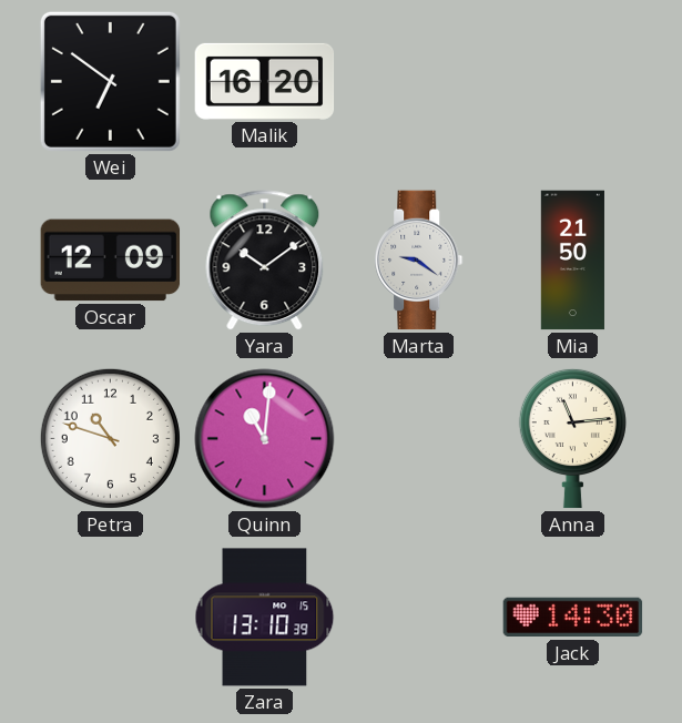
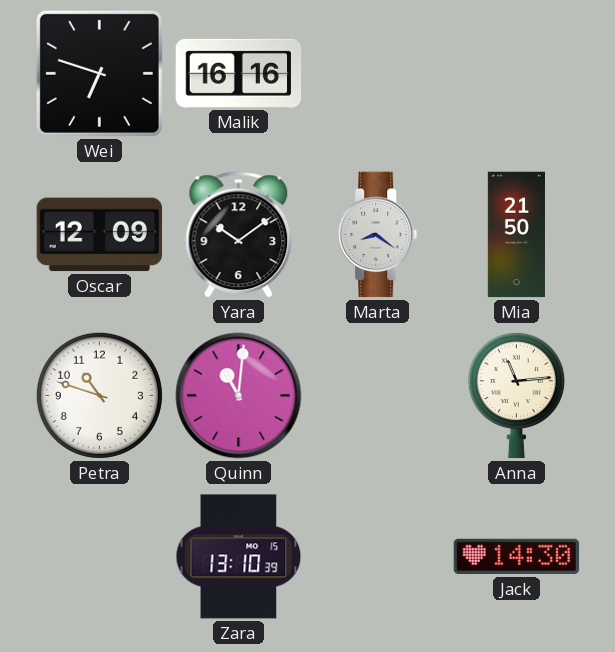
Wei: 6:51 -> 6:48 (99, 73)
Malik: 16:20 -> 16:16 (239, 73)
Marta: 9:21 -> 8:21 (378, 235)
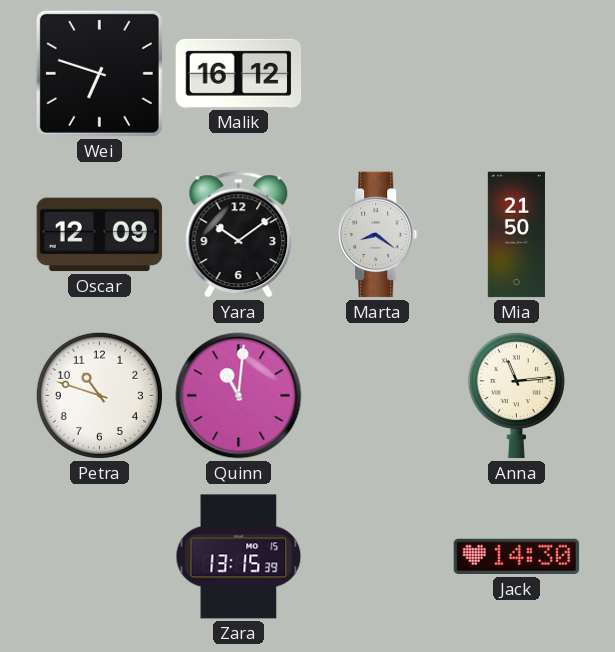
Malik: 16:16 -> 16:12 (239, 73)
Zara: 13:10 -> 13:15 (239, 557)
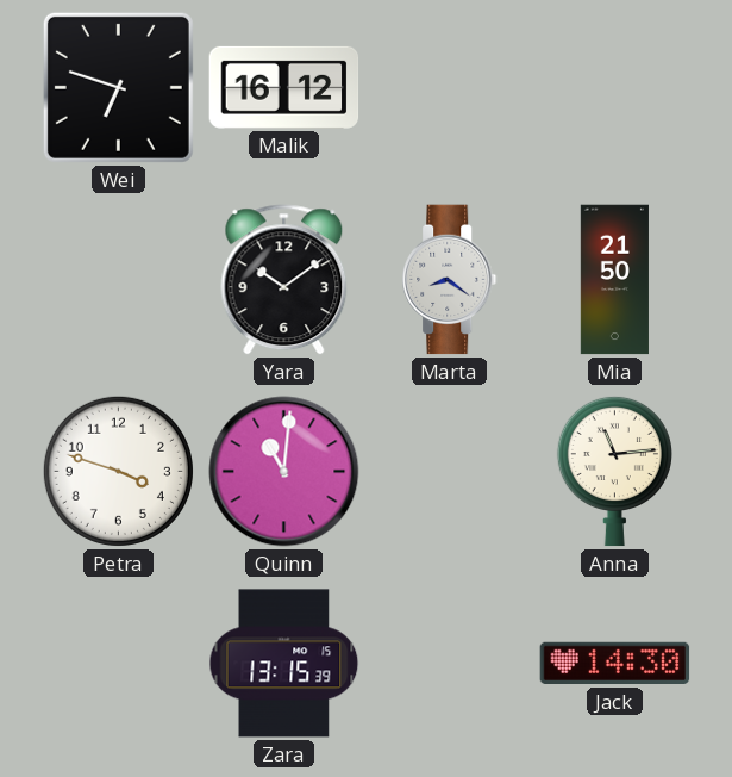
Oscar: 12:09 -> none (100, 235)
Petra: 10:48 -> 3:48 (118, 471)
